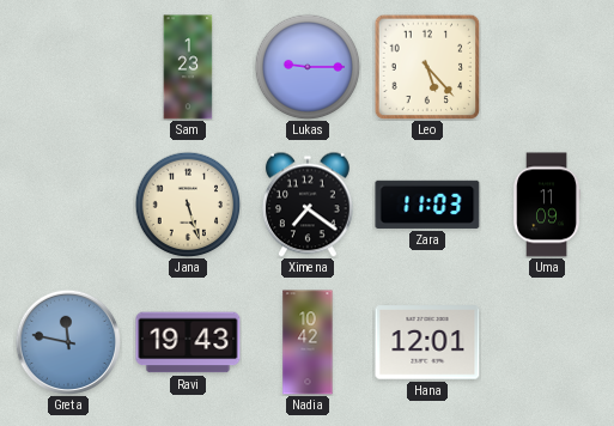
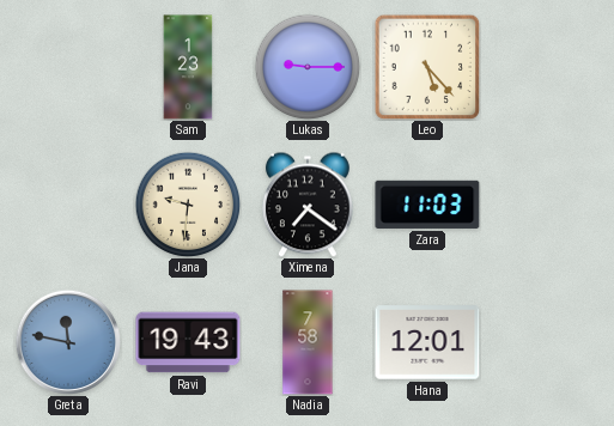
Jana: 5:27 -> 9:31 (188, 205)
Uma: 11:09 -> none (546, 205)
Nadia: 10:42 -> 7:58 (308, 342)
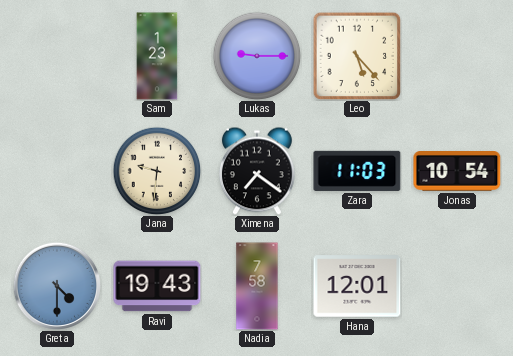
Jonas: none -> 10:54 (457, 172)
Greta: 11:47 -> 4:30 (56, 285)
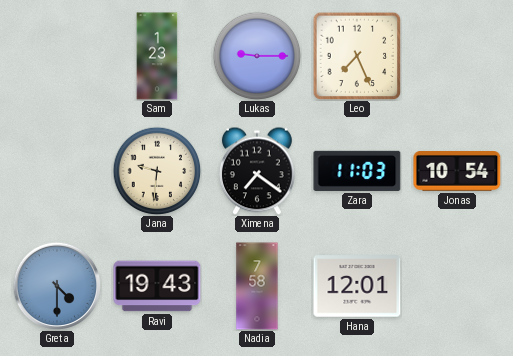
Leo: 5:23 -> 7:26 (357, 56)
